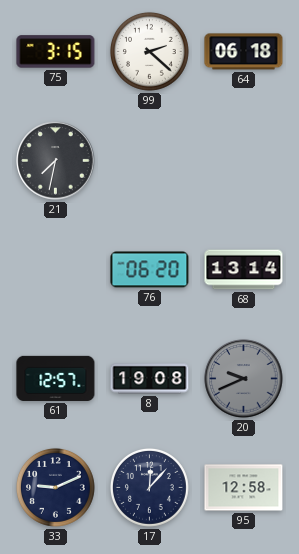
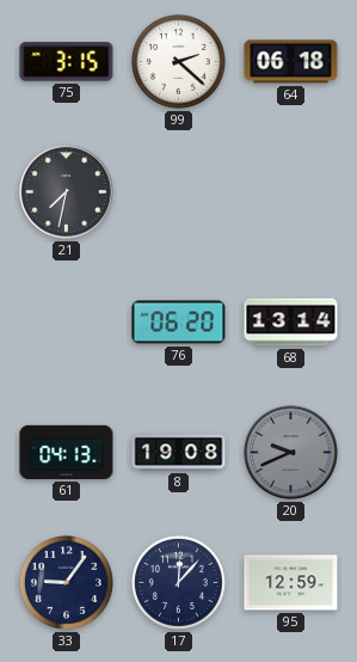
61: 12:57 -> 04:13 (67, 452)
33: 9:11 -> 9:06 (66, 582)
95: 12:58 -> 12:59 (291, 583)
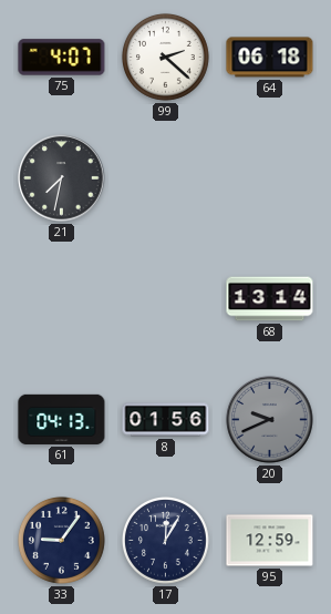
75: 3:15 -> 4:07 (62, 58)
76: 06:20 -> none (179, 323)
8: 19:08 -> 01:56 (166, 420)
17: 12:07 -> 12:05 (165, 540)
